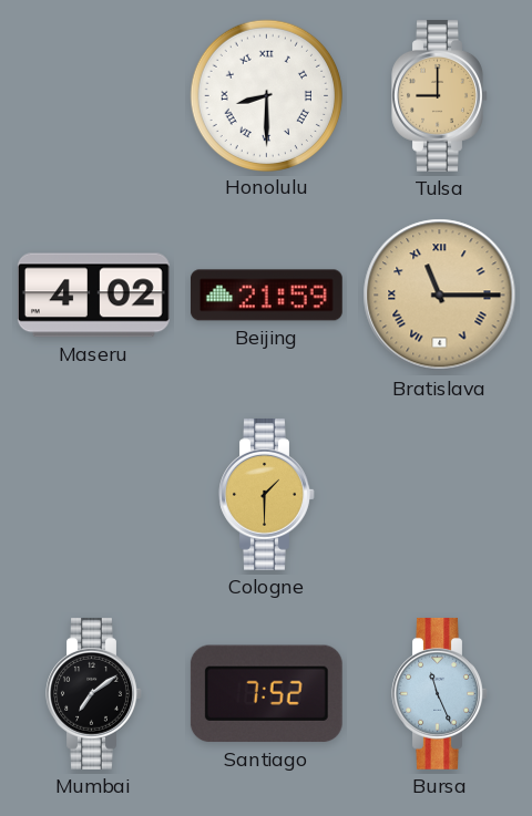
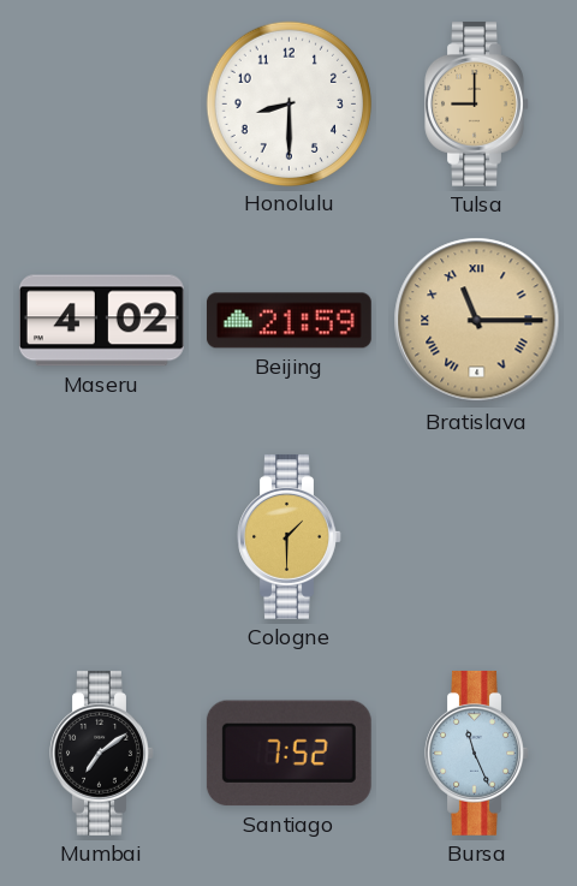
Honolulu numerals: Roman -> Arabic (288, 103)
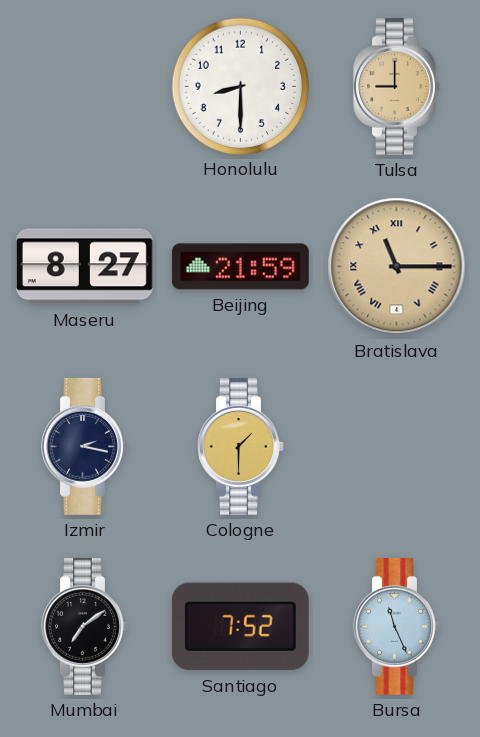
Maseru: 4:02 -> 8:27 (84, 267)
Izmir: none -> 2:17 (85, 446)
